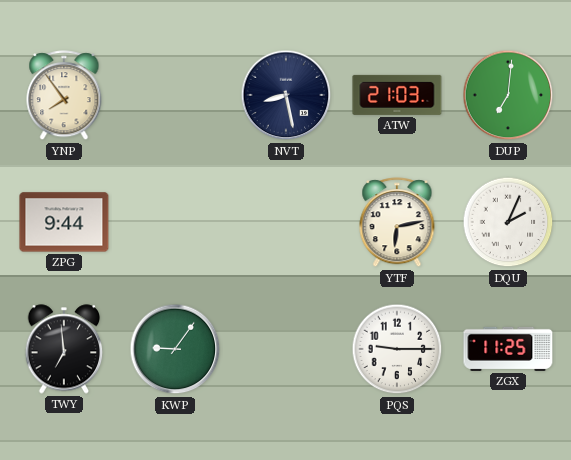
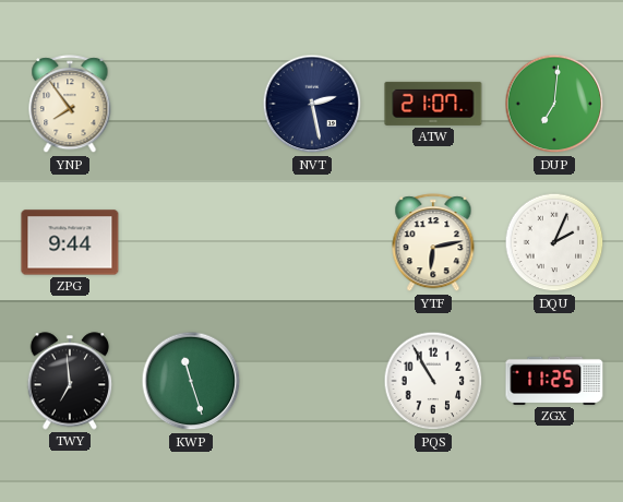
NVT: 8:28 -> 2:28 (312, 104)
ATW: 21:03 -> 21:07 (433, 104)
KWP: 9:06 -> 11:27 (191, 381)
PQS: 9:15 -> 10:55 (433, 381)
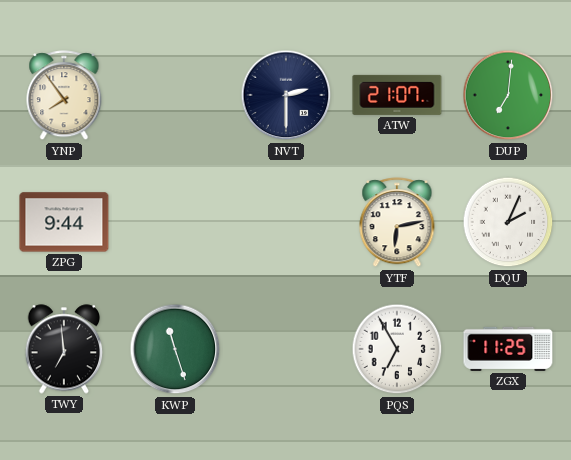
NVT: 2:28 -> 2:30 (286, 95)
PQS: 10:55 -> 6:55 (397, 349)
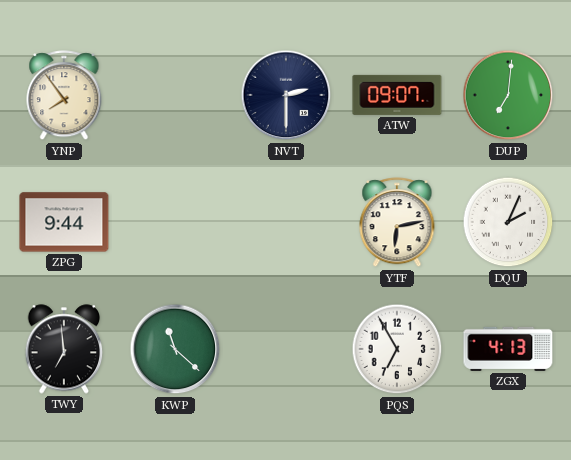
ATW: 21:07 -> 09:07 (397, 95)
KWP: 11:27 -> 11:22 (175, 349)
ZGX: 11:25 -> 4:13 (508, 349)
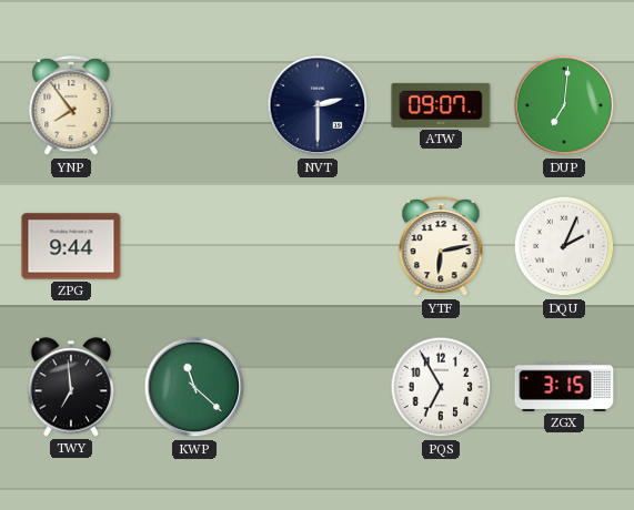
ZGX: 4:13 -> 3:15 (564, 387)
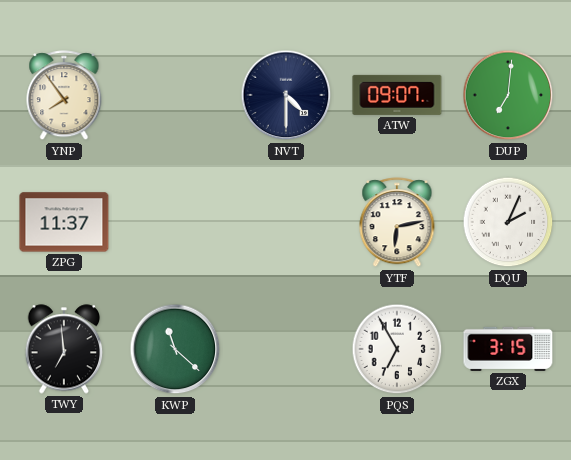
NVT: 2:30 -> 4:30 (286, 95)
ZPG: 9:44 -> 11:37 (64, 222)
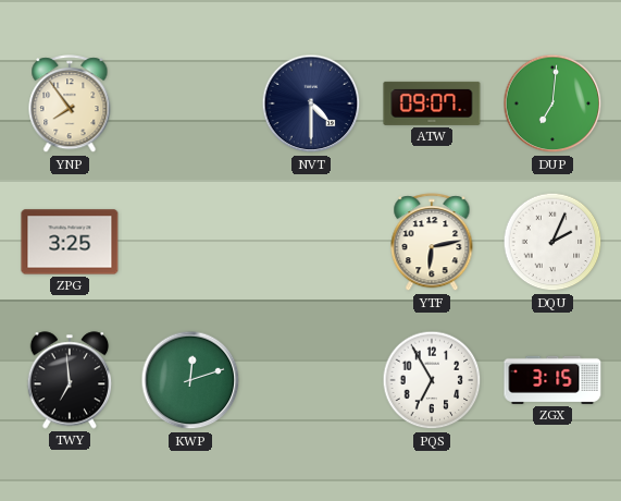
ZPG: 11:37 -> 3:25 (70, 242)
KWP: 11:22 -> 12:12 (190, 380)
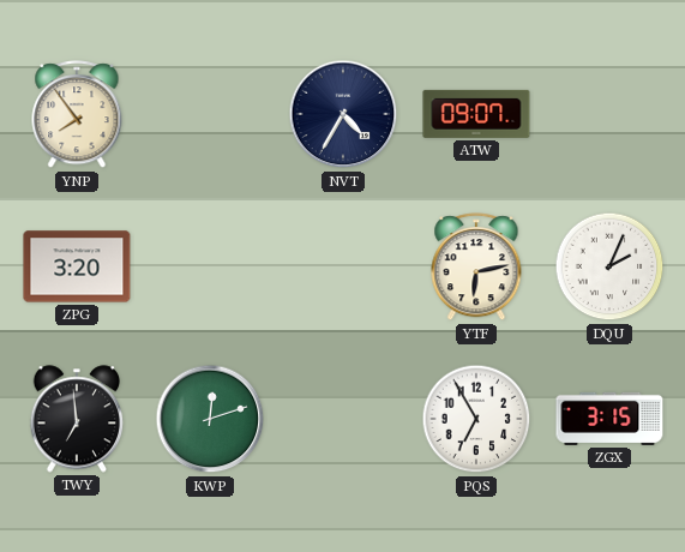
NVT: 4:30 -> 4:35 (343, 114)
DUP: 7:01 -> none (552, 103)
ZPG: 3:25 -> 3:20 (77, 266)
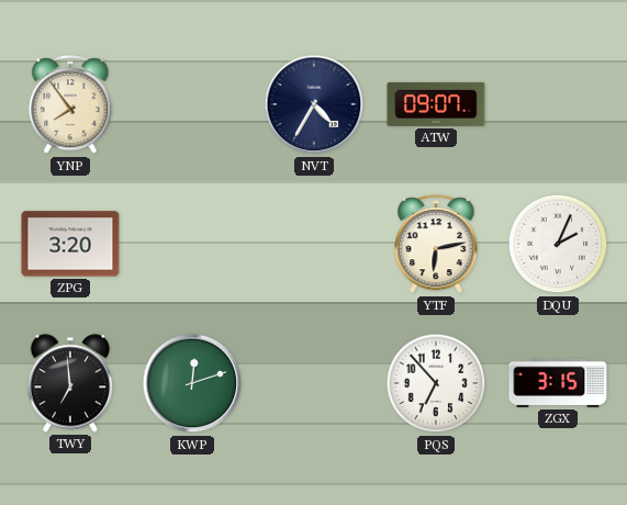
PQS: 6:55 -> 6:53 (436, 383)
